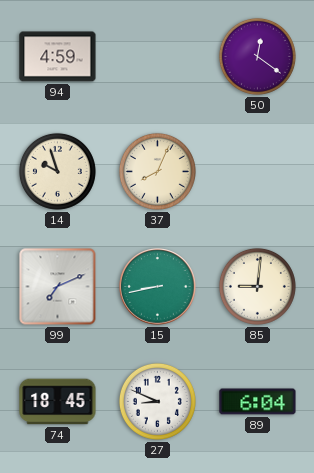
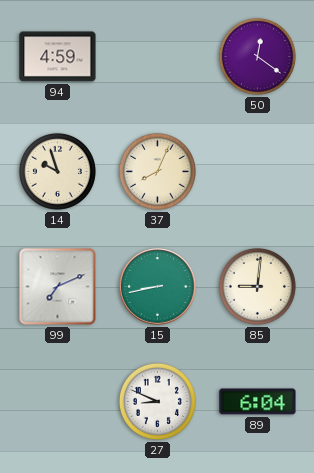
74: 18:45 -> none (58, 402)
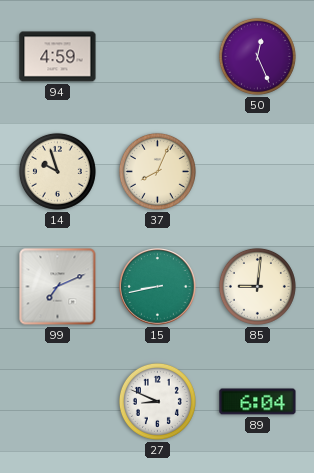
50: 12:21 -> 12:26 (257, 56)
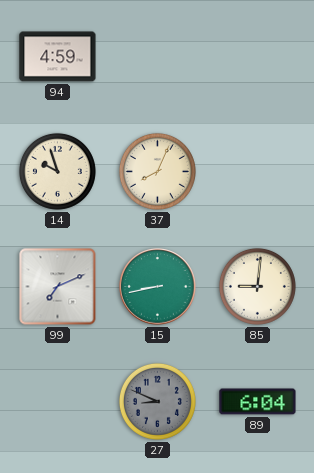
50: 12:26 -> none (257, 56)
27 dial: white -> grey (157, 401)
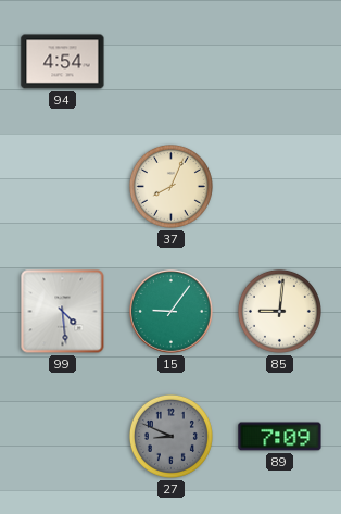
94: 4:59 -> 4:54 (63, 62)
14: 9:57 -> none (57, 171)
99: 7:11 -> 4:29 (63, 312)
15: 8:43 -> 9:06 (172, 312)
89: 6:04 -> 7:09 (280, 437)
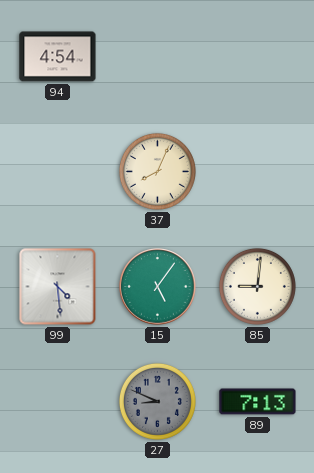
15: 9:06 -> 5:06 (158, 287)
89: 7:09 -> 7:13 (258, 402)
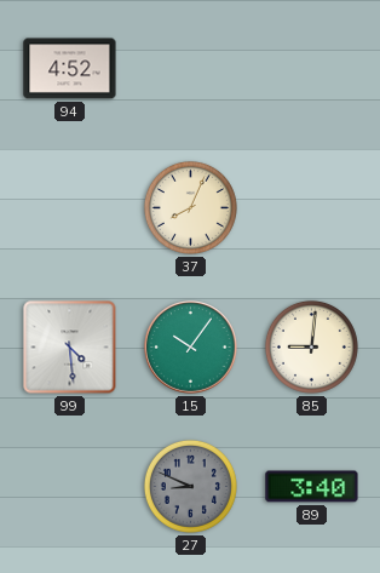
94: 4:54 -> 4:52 (70, 69)
15: 5:06 -> 10:06 (191, 348)
89: 7:13 -> 3:40 (312, 487)
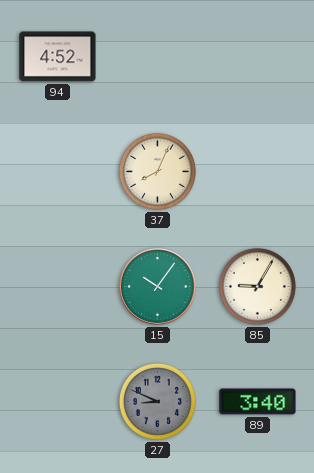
99: 4:29 -> none (70, 348)
85: 9:01 -> 9:05 (257, 286)
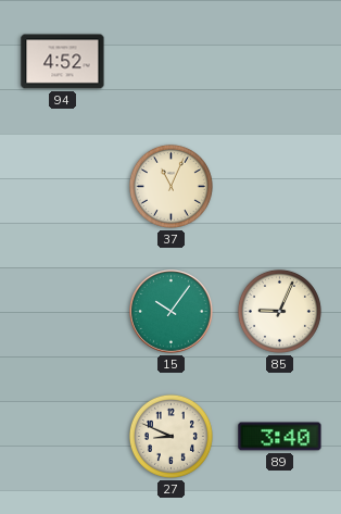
37: 8:04 -> 11:04 (171, 186)
85: 9:05 -> 9:04 (279, 311)
27 dial: grey -> cream (171, 436)
